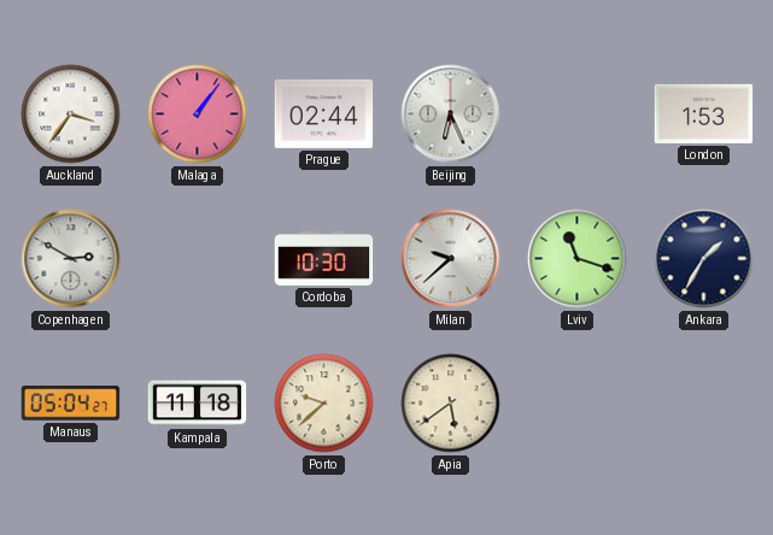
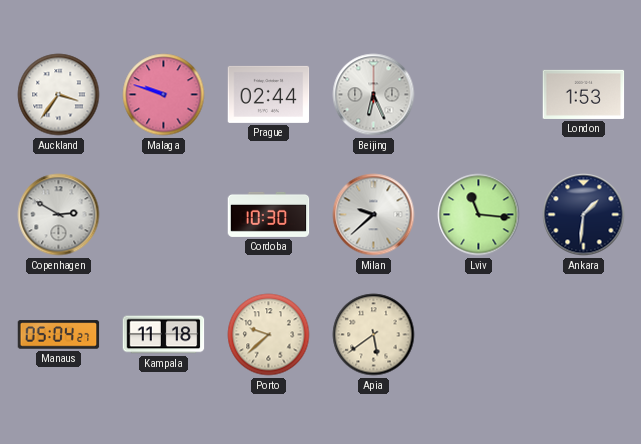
Malaga: 1:06 -> 9:48 (164, 95)
Lviv: 11:18 -> 11:16 (479, 215)
Ankara: 1:35 -> 1:31 (584, 215)
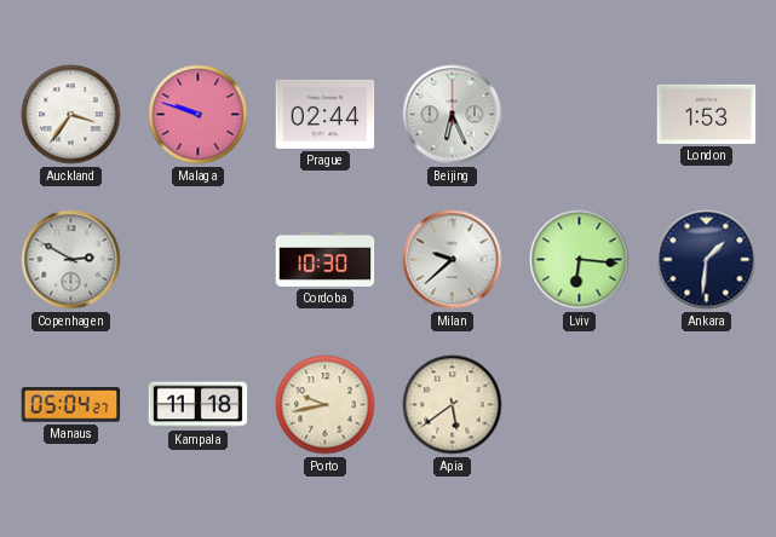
Lviv: 11:16 -> 6:16 (580, 260)
Porto: 9:38 -> 9:43 (326, 405)
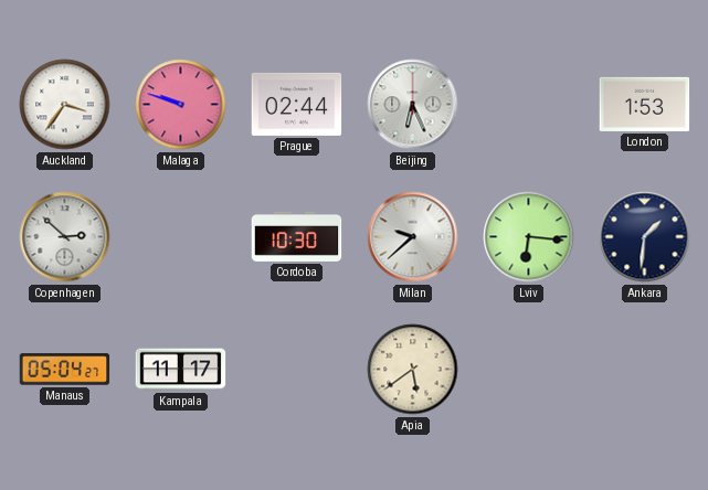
Copenhagen: 2:50 -> 2:52 (65, 237)
Kampala: 11:18 -> 11:17 (181, 370)
Porto: 9:43 -> none (326, 405)
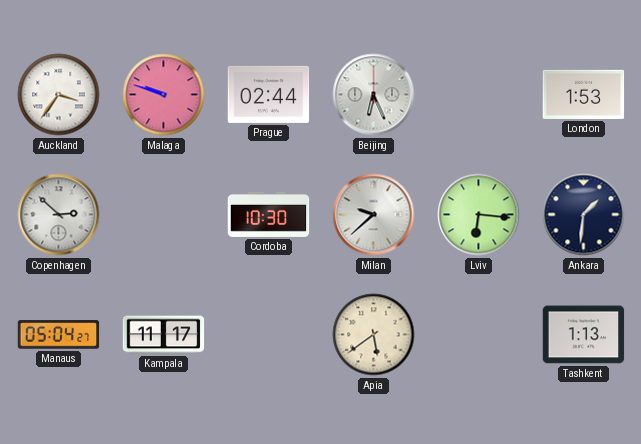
Tashkent: none -> 1:13 (584, 335)
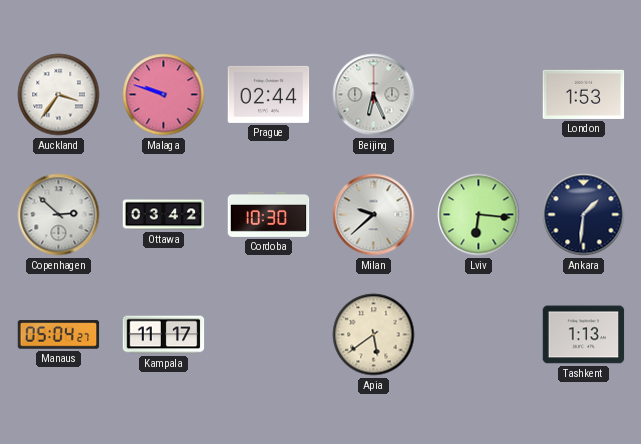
Ottawa: none -> 03:42 (164, 215)
